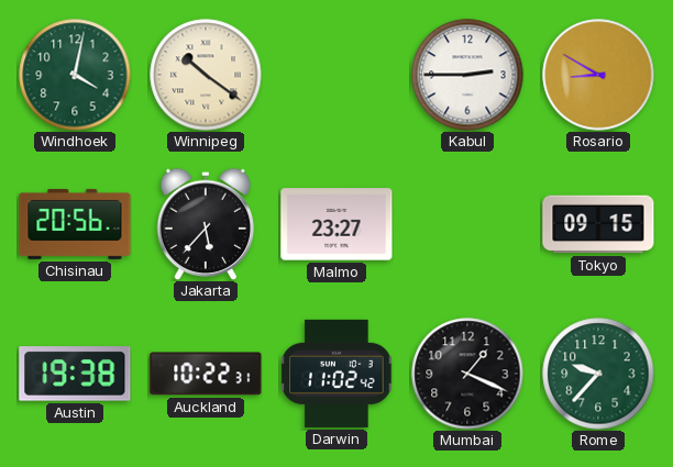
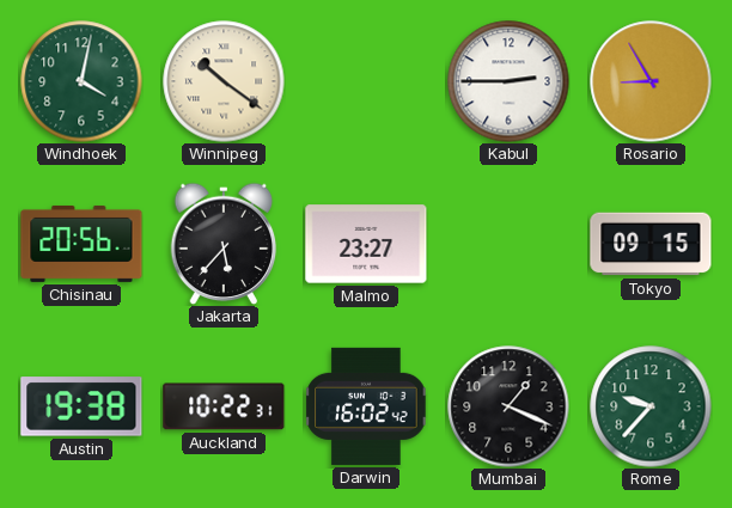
Rosario: 8:50 -> 8:55 (651, 81)
Darwin: 11:02 -> 16:02 (366, 406)
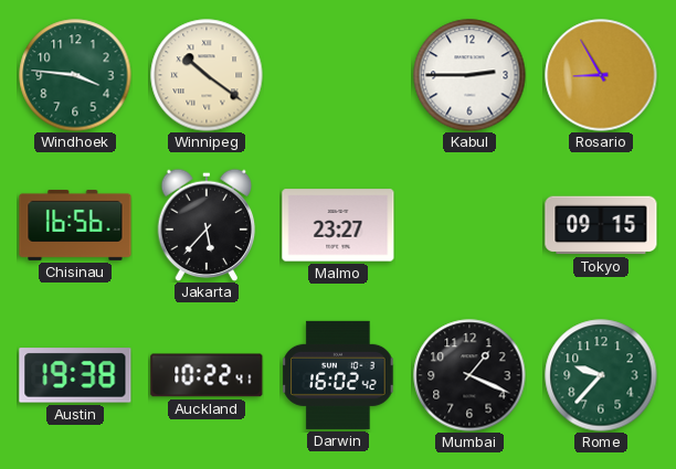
Windhoek: 4:02 -> 3:46 (75, 75)
Chisinau: 20:56 -> 16:56 (75, 225)
Auckland: 10:22:31 -> 10:22:41 (207, 375)
